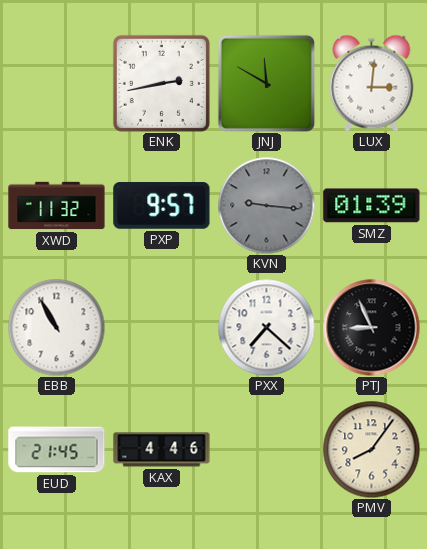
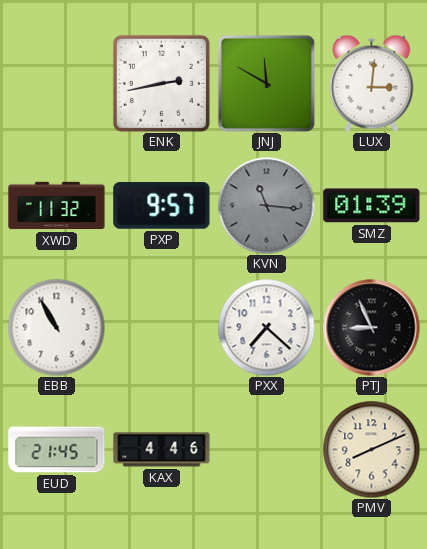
KVN: 9:16 -> 11:16 (266, 205)
PMV: 8:06 -> 8:11 (371, 449)
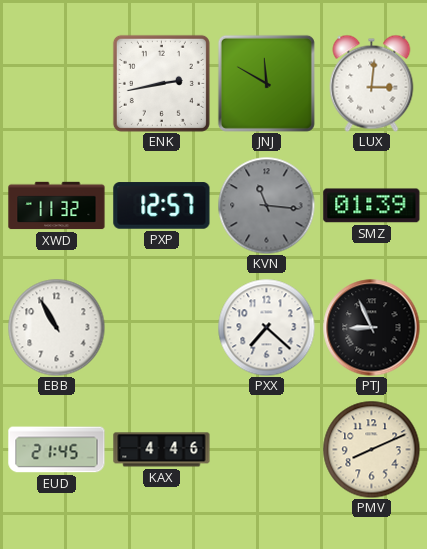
PXP: 9:57 -> 12:57 (162, 206)
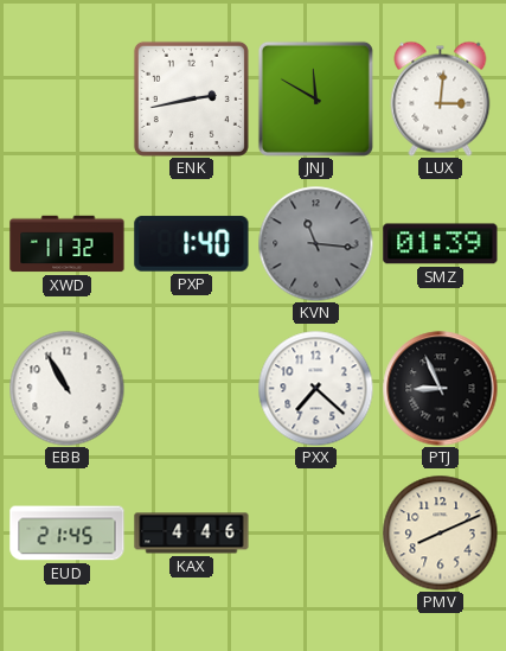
PXP: 12:57 -> 1:40 (192, 244)
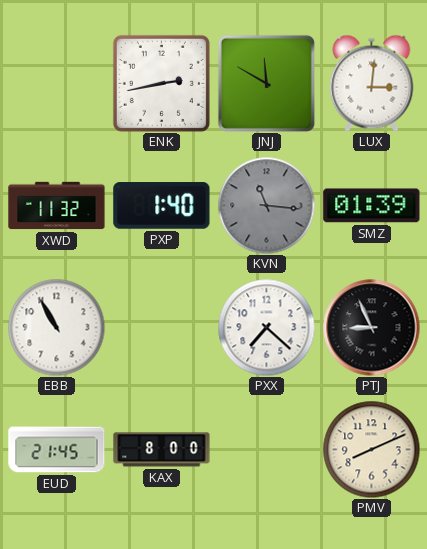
KAX: 4:46 -> 8:00 (162, 450)
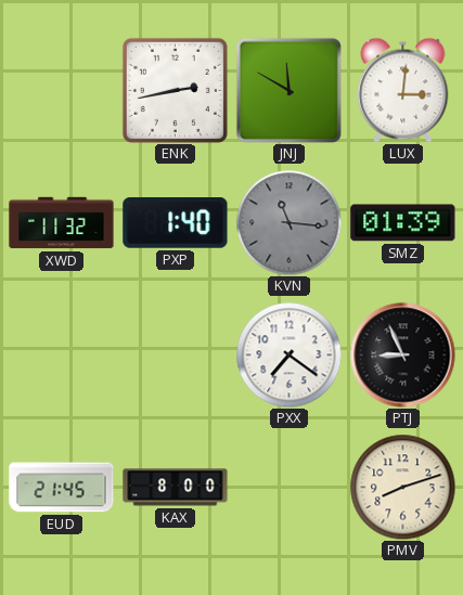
EBB: 10:55 -> none (56, 327)
PXX: 7:22 -> 7:21 (288, 354)
PMV: 8:11 -> 8:12 (402, 487)
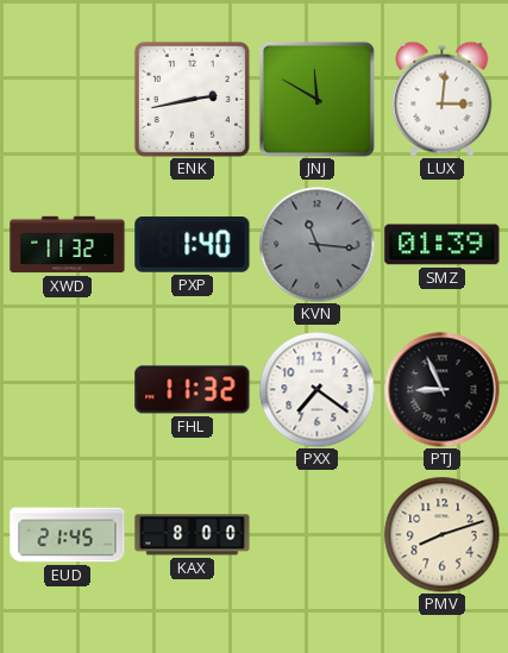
FHL: none -> 11:32 (193, 390)
